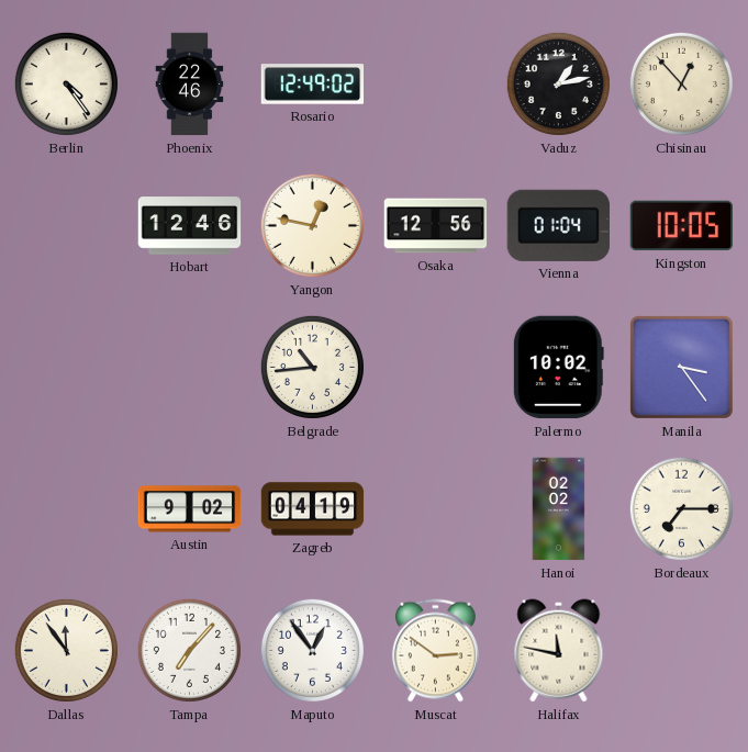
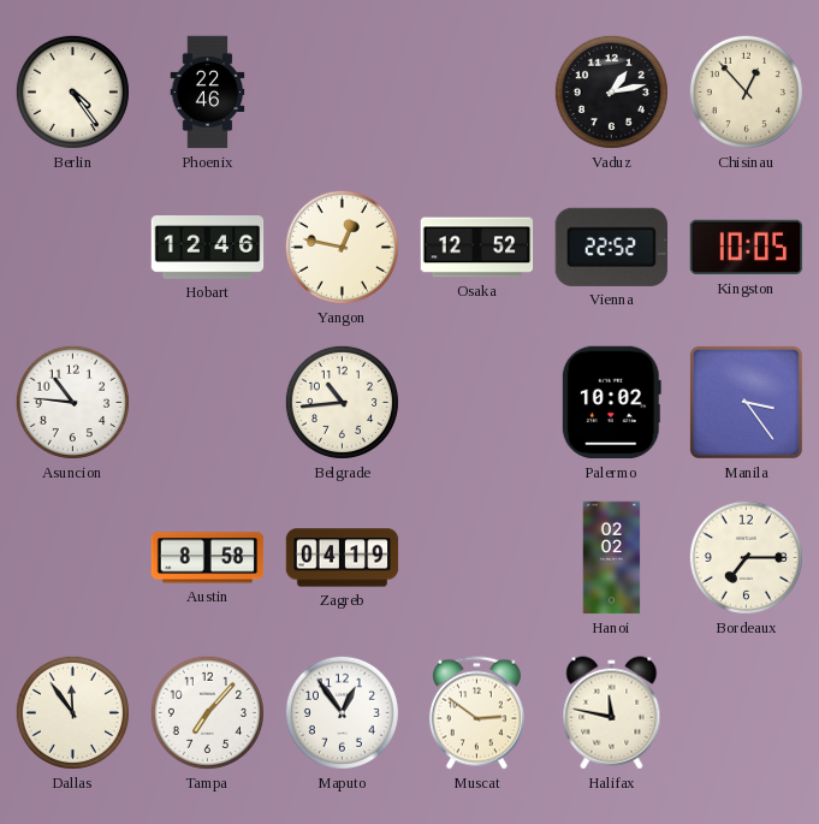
Rosario: 12:49 -> none (313, 85)
Osaka: 12:56 -> 12:52 (477, 248)
Vienna: 01:04 -> 22:52 (611, 247)
Asuncion: none -> 10:46 (72, 402)
Austin: 9:02 -> 8:58 (208, 558)
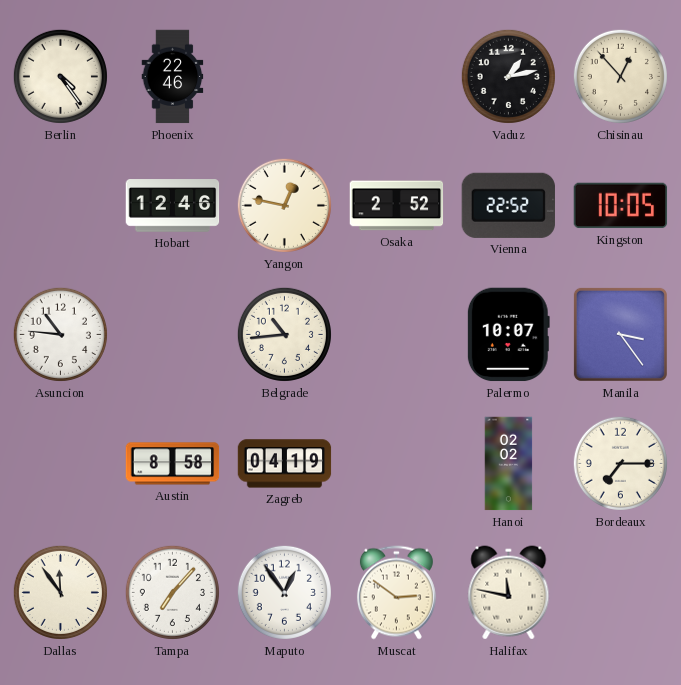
Osaka: 12:52 -> 2:52 (397, 206)
Palermo: 10:02 -> 10:07 (508, 335)
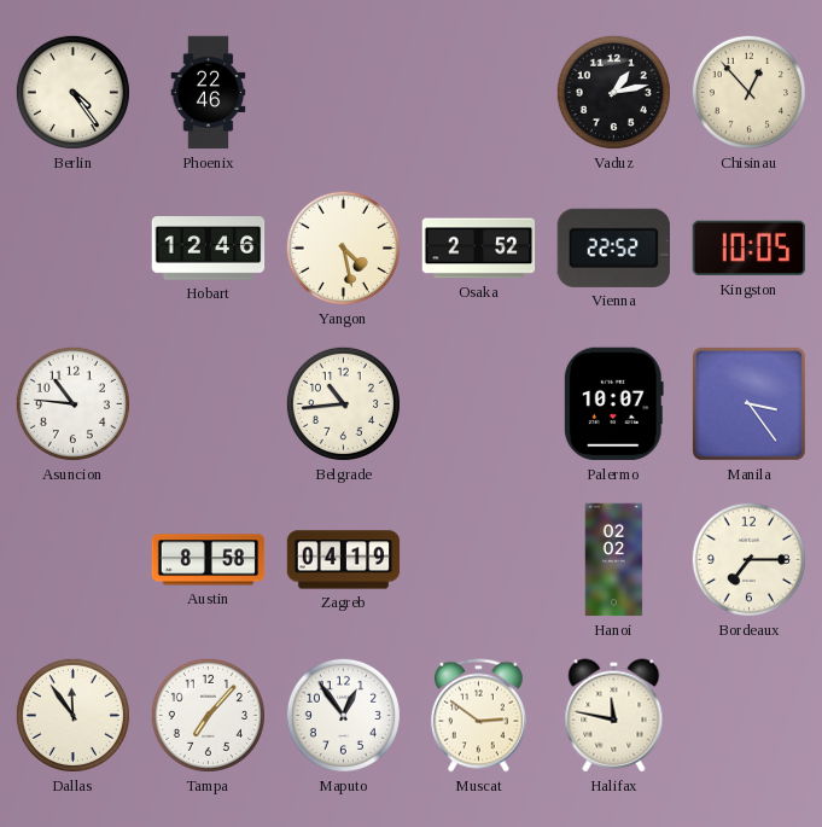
Yangon: 12:47 -> 4:28 (343, 247)
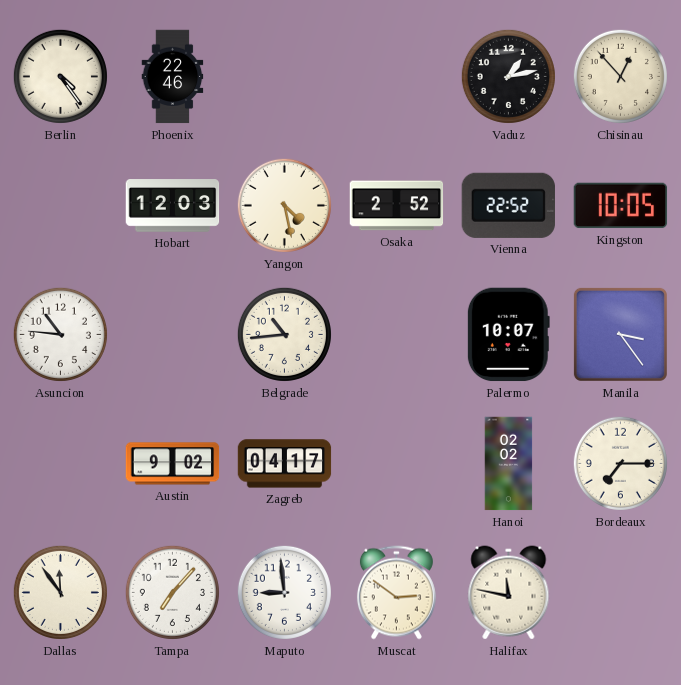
Hobart: 12:46 -> 12:03 (173, 206)
Austin: 8:58 -> 9:02 (173, 464)
Zagreb: 04:19 -> 04:17 (285, 464)
Maputo: 12:54 -> 8:59 (284, 592)
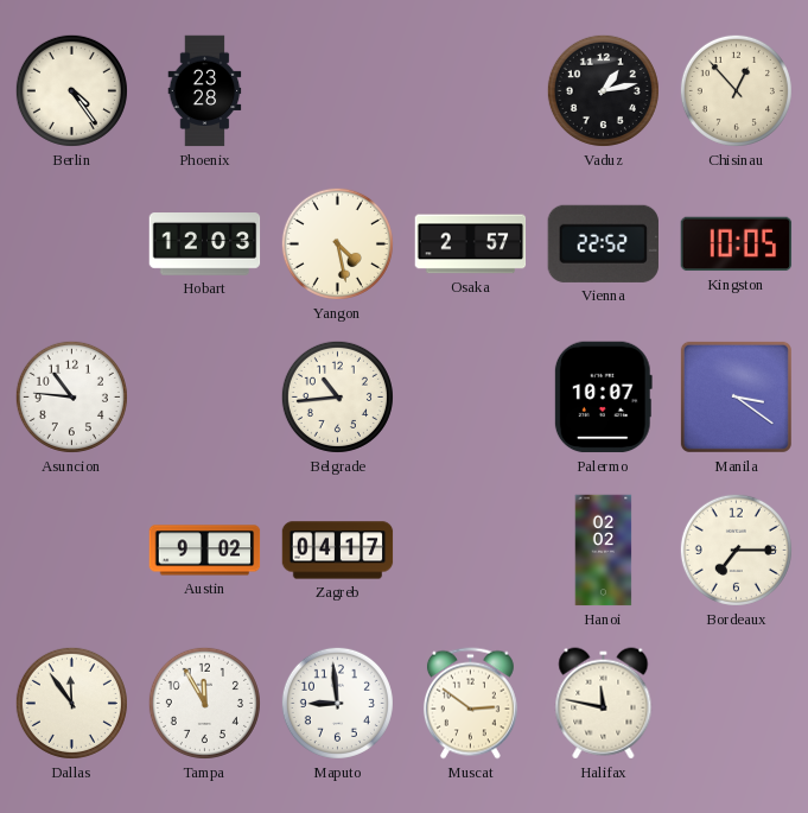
Phoenix: 22:46 -> 23:28 (205, 91)
Osaka: 2:52 -> 2:57 (471, 244)
Manila: 3:24 -> 3:21 (736, 396)
Tampa: 7:07 -> 11:55 (204, 703)
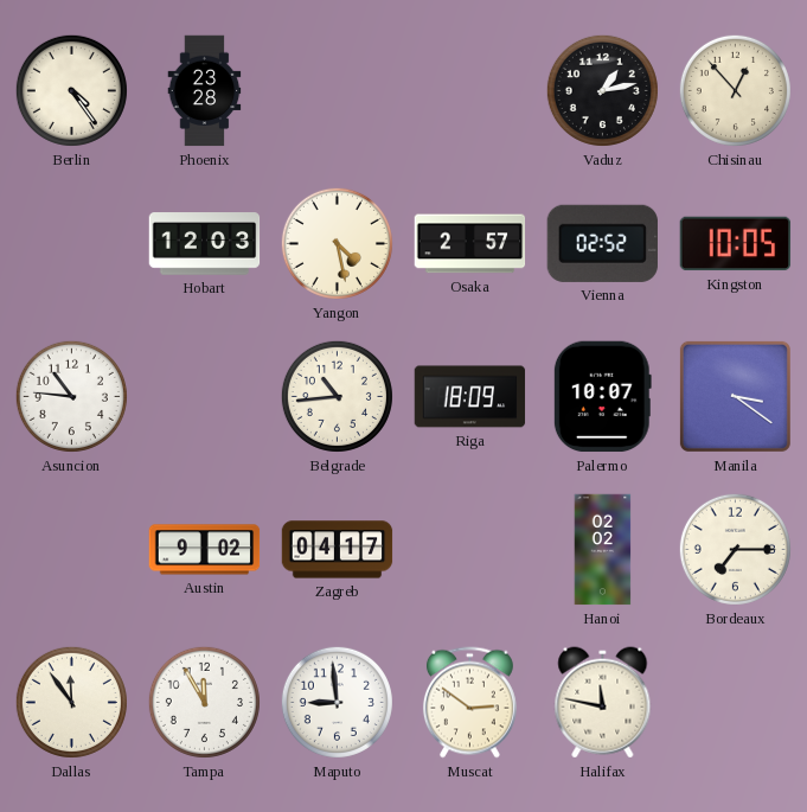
Vienna: 22:52 -> 02:52 (602, 243)
Riga: none -> 18:09 (470, 397)
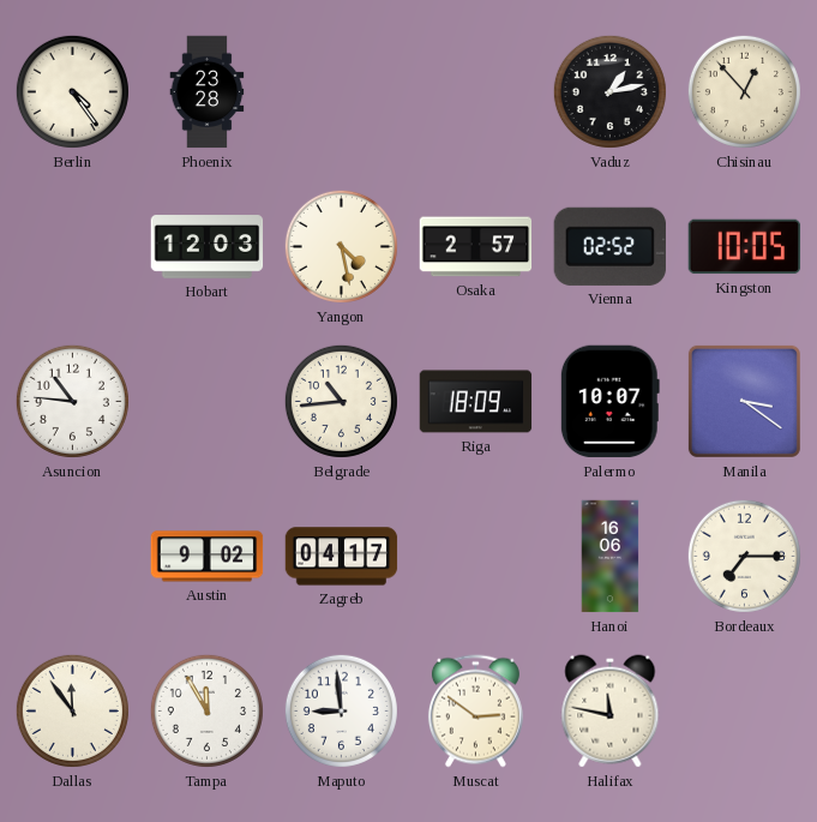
Hanoi: 02:02 -> 16:06 (611, 557)
